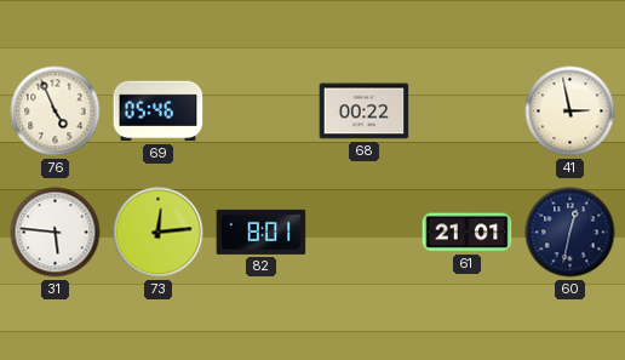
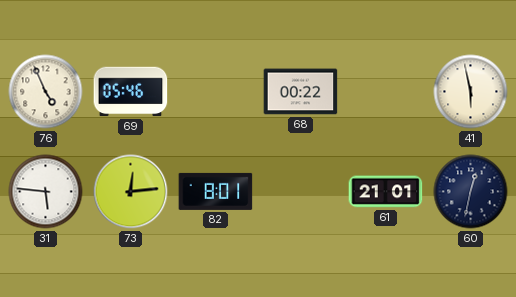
41: 2:58 -> 5:58 (471, 92)
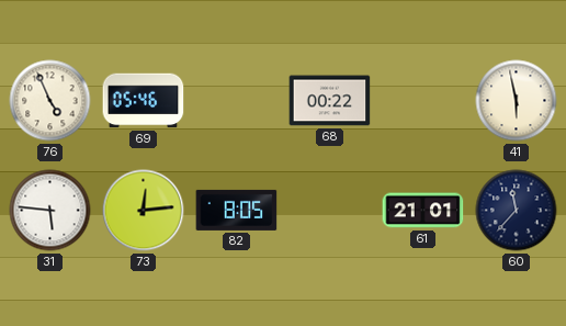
82: 8:01 -> 8:05 (237, 210)
60: 12:32 -> 11:37 (517, 211)
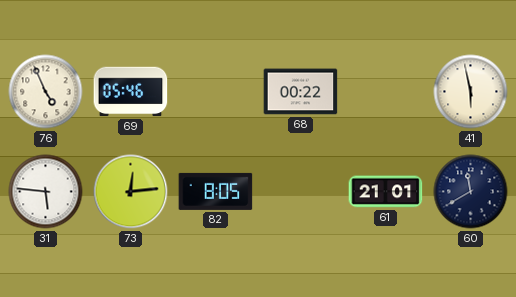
60: 11:37 -> 11:40 (471, 192)
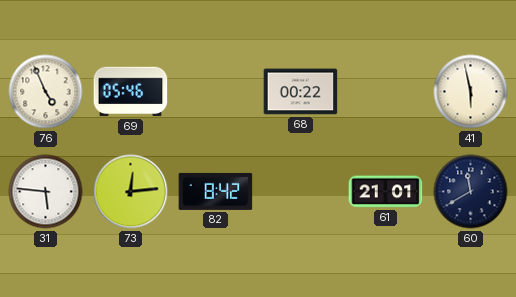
82: 8:05 -> 8:42 (216, 191)
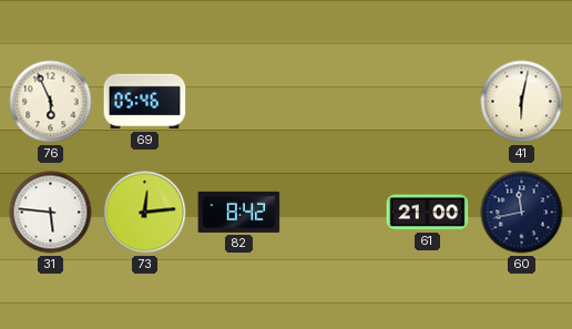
76: 4:56 -> 5:56 (51, 102)
68: 00:22 -> none (301, 92)
41: 5:58 -> 6:02 (522, 102)
61: 21:01 -> 21:00 (428, 213)
60: 11:40 -> 11:43 (522, 213)
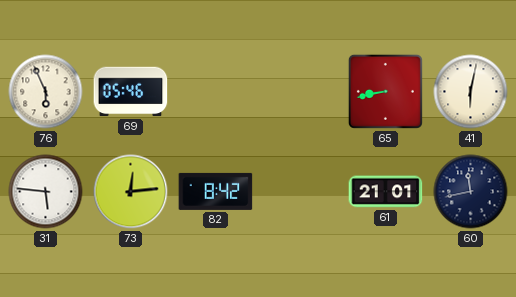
65: none -> 8:43 (385, 91)
61: 21:00 -> 21:01 (386, 192)
